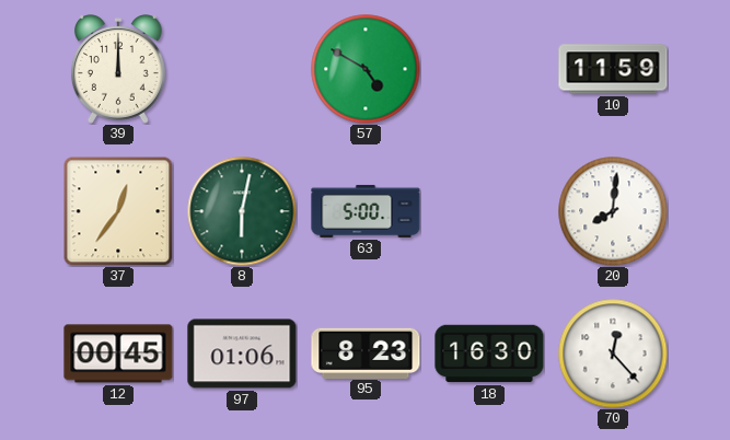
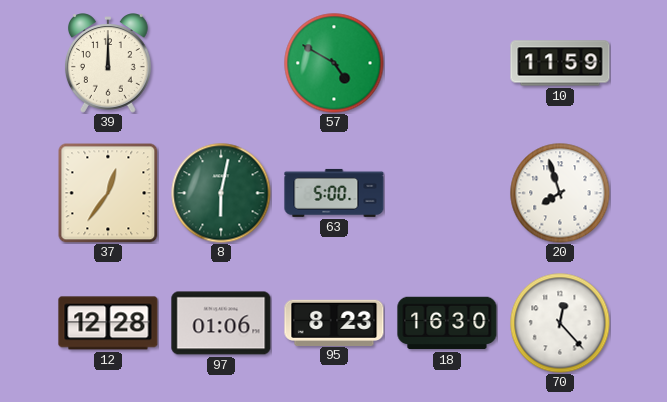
20: 8:01 -> 7:57 (560, 193)
12: 00:45 -> 12:28 (108, 323)
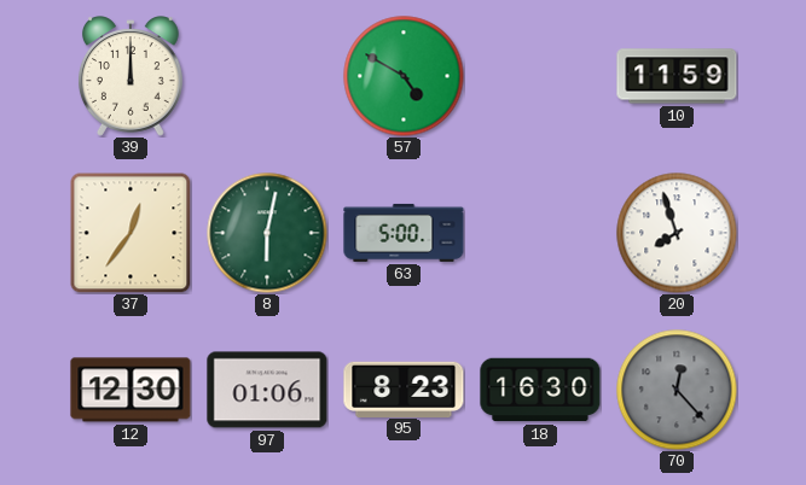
12: 12:28 -> 12:30 (131, 390)
70 dial: white -> grey (677, 390)
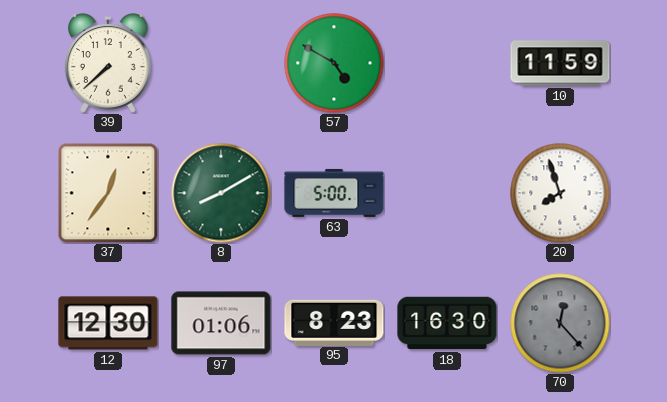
39: 12:00 -> 7:38 (108, 63)
8: 6:02 -> 8:10 (221, 193)
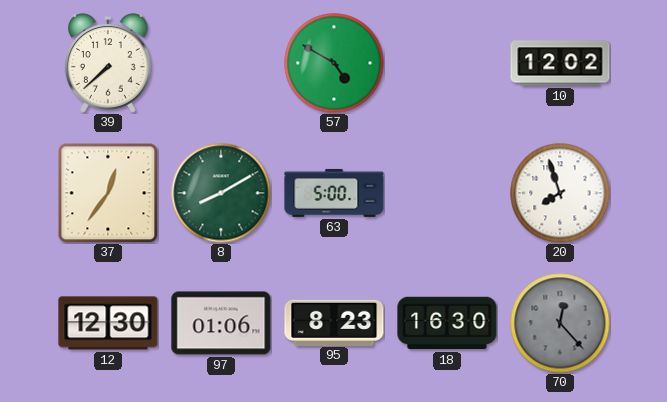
10: 11:59 -> 12:02 (560, 63)
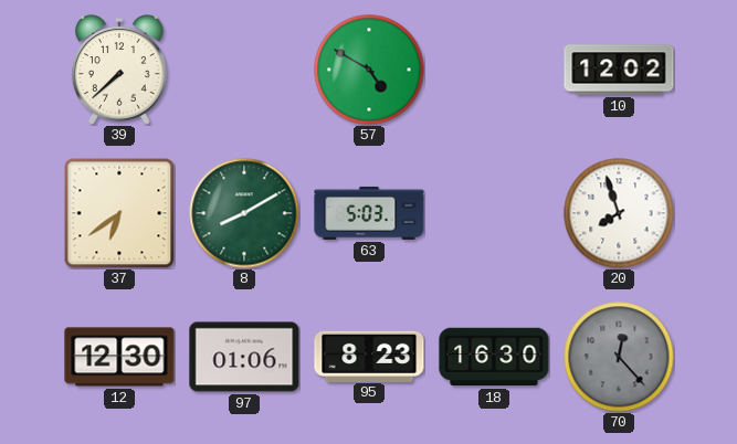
37: 12:36 -> 6:39 (119, 213)
63: 5:00 -> 5:03 (369, 213)
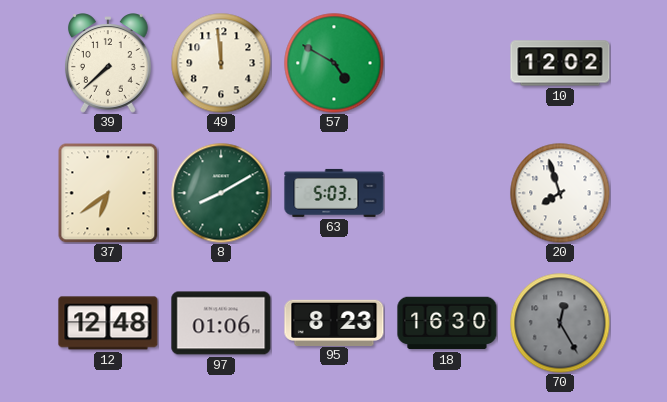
49: none -> 11:59 (221, 63)
12: 12:30 -> 12:48 (108, 323)
70: 12:23 -> 12:25 (560, 323)
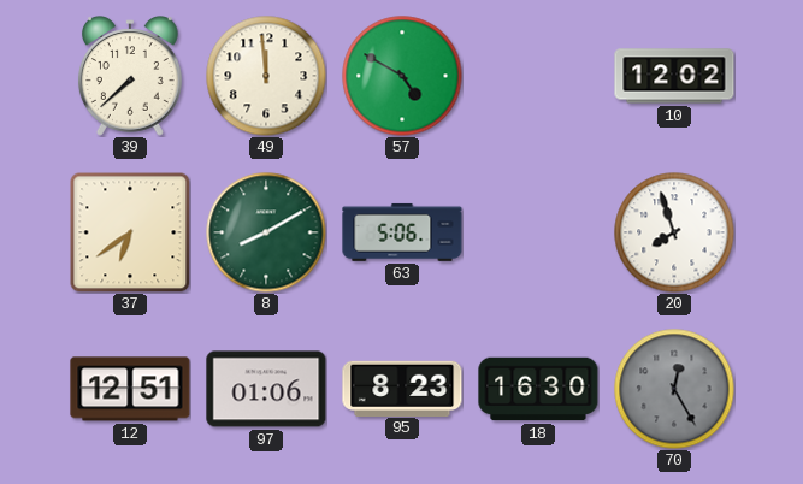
63: 5:03 -> 5:06 (402, 232)
12: 12:48 -> 12:51 (130, 389)
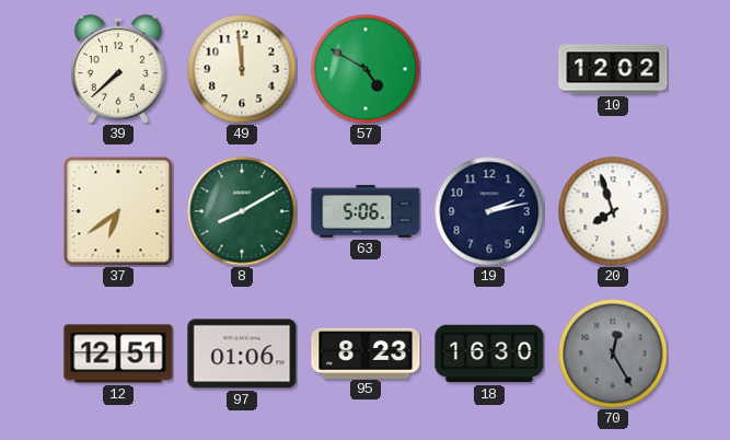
19: none -> 2:13 (489, 211)
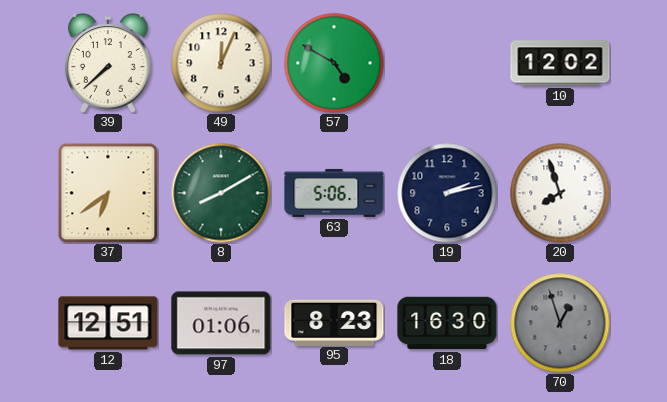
49: 11:59 -> 12:04 (221, 63)
70: 12:25 -> 12:57 (560, 323)
